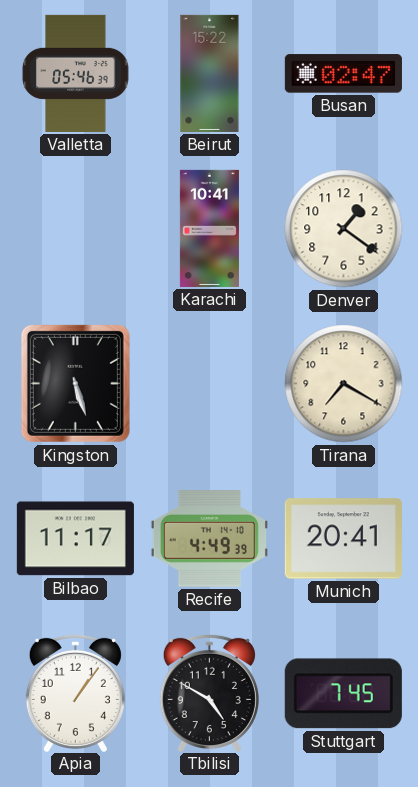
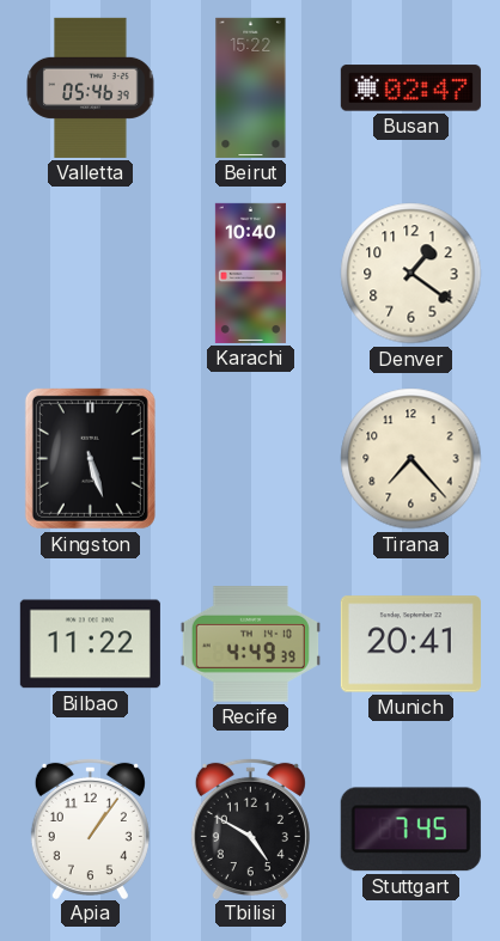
Karachi: 10:41 -> 10:40 (250, 273)
Tirana: 7:20 -> 7:23 (411, 459)
Bilbao: 11:17 -> 11:22 (90, 644)
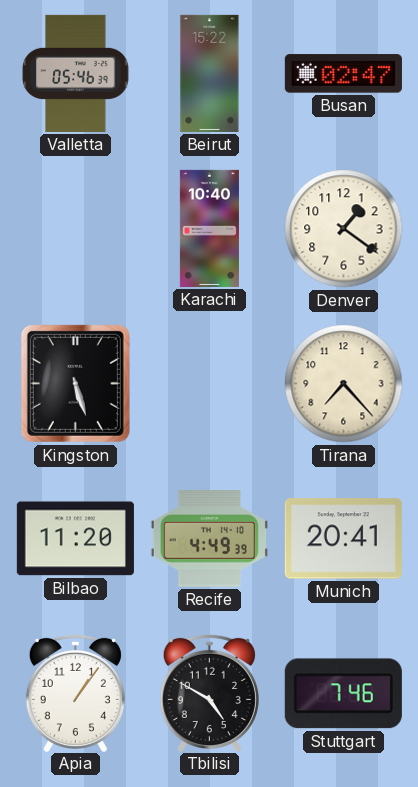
Bilbao: 11:22 -> 11:20 (75, 539)
Stuttgart: 7:45 -> 7:46 (343, 694)
